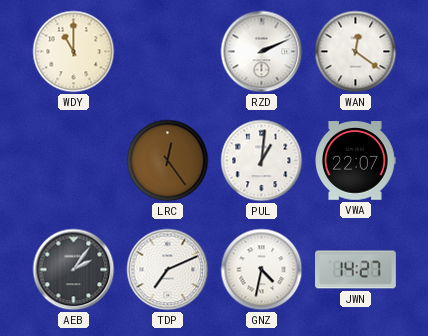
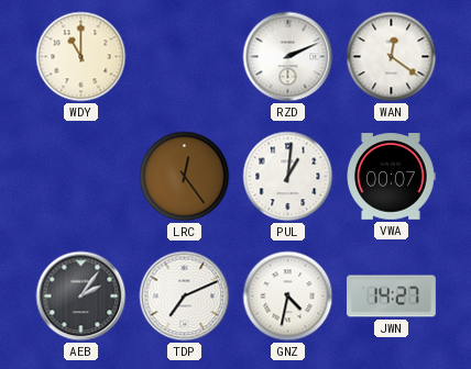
VWA: 22:07 -> 00:07 (391, 177)
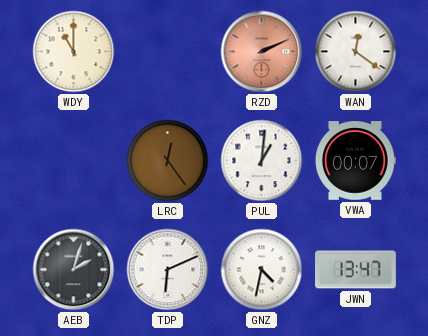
RZD dial: white -> salmon (262, 52)
AEB: 2:06 -> 2:03 (74, 270)
TDP: 7:11 -> 6:11 (168, 270)
JWN: 14:27 -> 13:47 (356, 270)
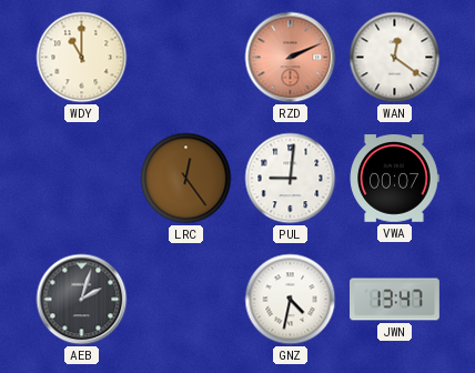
PUL: 1:01 -> 9:01 (291, 179)
TDP: 6:11 -> none (168, 270)
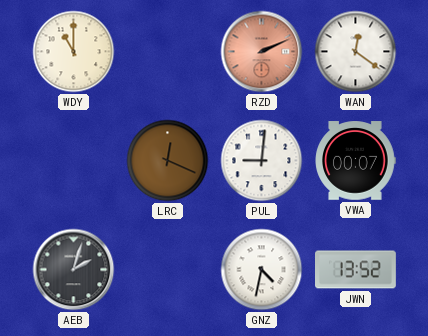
LRC: 12:24 -> 12:19 (168, 161)
JWN: 13:47 -> 13:52 (356, 270)
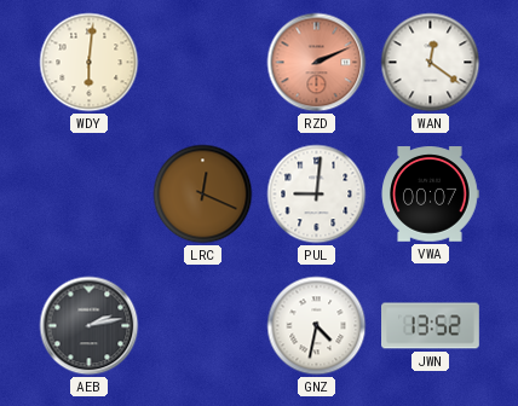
WDY: 11:00 -> 6:01 (90, 63)
AEB: 2:03 -> 2:13 (90, 326)
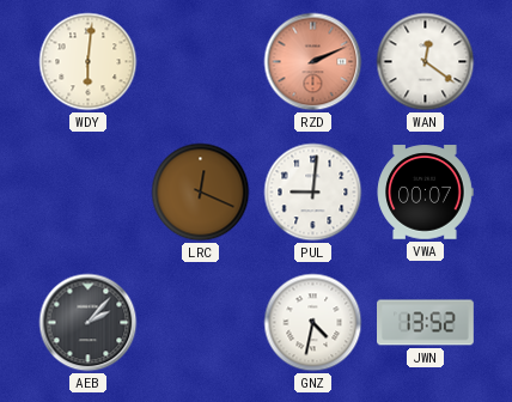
AEB: 2:13 -> 2:07 (89, 323)
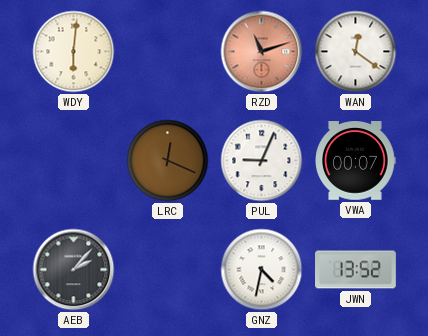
RZD: 2:11 -> 11:12 (262, 52)
PUL: 9:01 -> 9:04 (262, 161)
